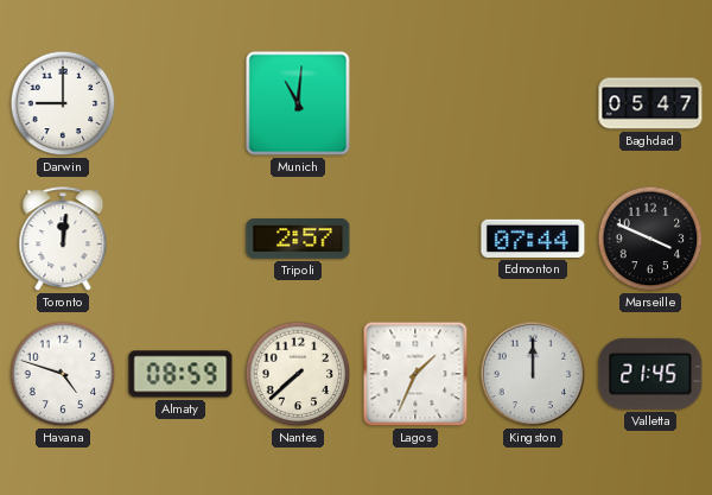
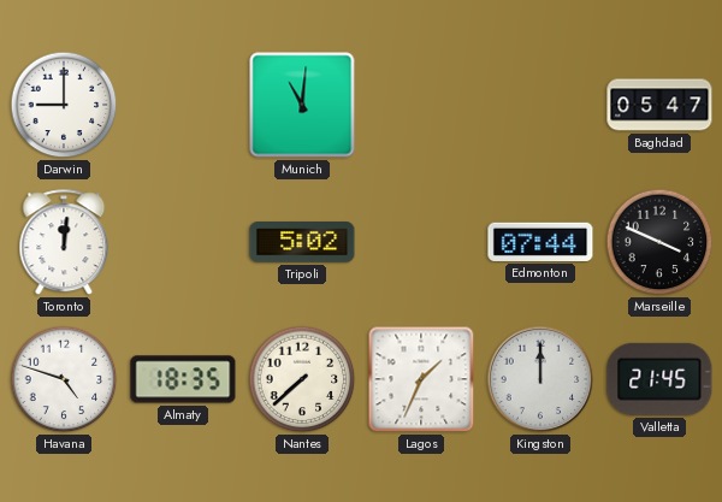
Tripoli: 2:57 -> 5:02 (302, 243)
Almaty: 08:59 -> 18:35 (183, 379)
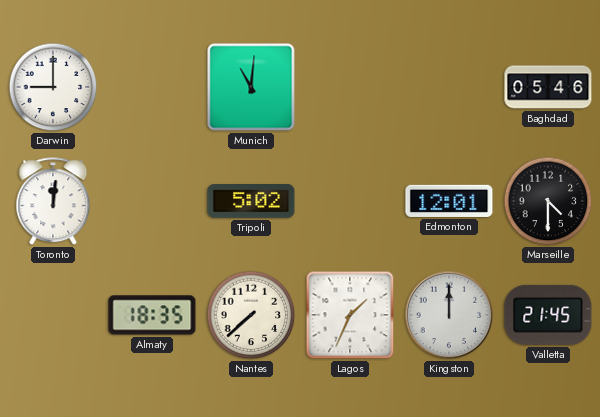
Baghdad: 05:47 -> 05:46 (548, 87)
Edmonton: 07:44 -> 12:01 (449, 201)
Marseille: 3:49 -> 4:30 (548, 201)
Havana: 4:48 -> none (64, 379)
